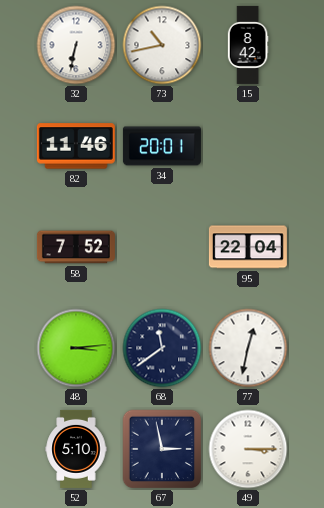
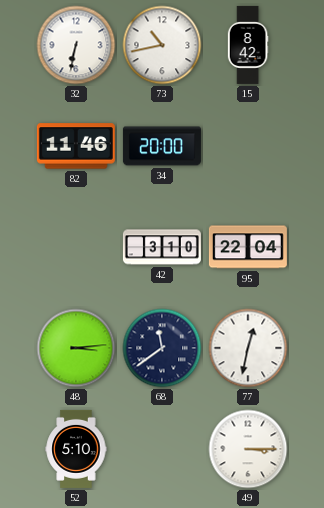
34: 20:01 -> 20:00 (162, 146)
58: 7:52 -> none (76, 247)
42: none -> 3:10 (162, 247)
67: 2:58 -> none (162, 449)
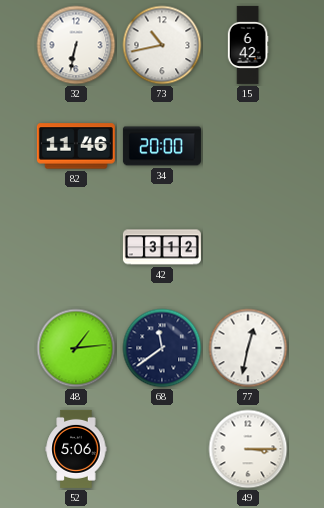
15: 8:42 -> 6:42 (248, 45)
42: 3:10 -> 3:12 (162, 247)
95: 22:04 -> none (248, 247)
48: 3:14 -> 1:14 (76, 348)
52: 5:10 -> 5:06 (76, 449)
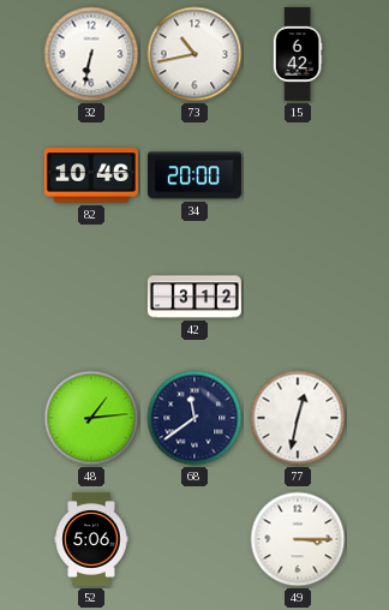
82: 11:46 -> 10:46 (91, 175)
